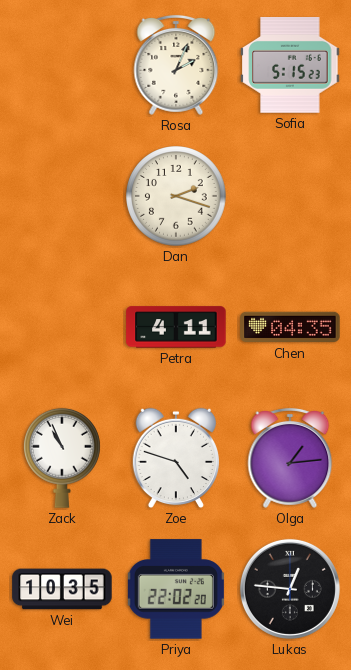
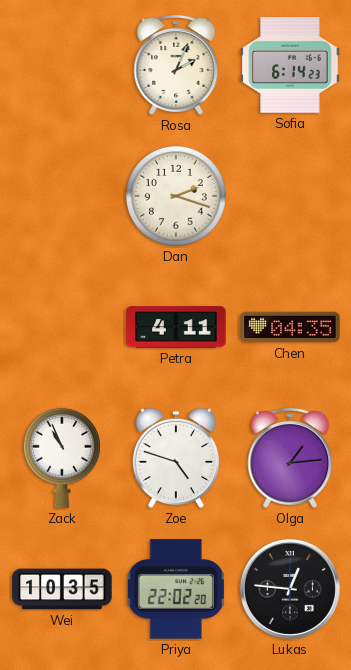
Sofia: 5:15 -> 6:14 (290, 66)
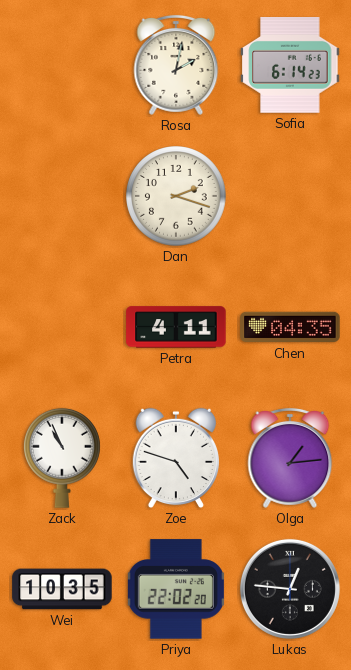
Rosa: 2:04 -> 2:02 (176, 65)
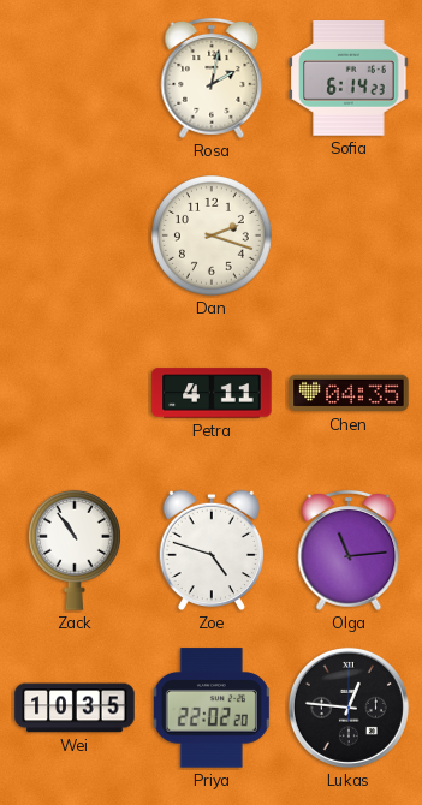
Zack: 10:56 -> 10:54 (76, 550)
Olga: 1:14 -> 11:14 (349, 550)
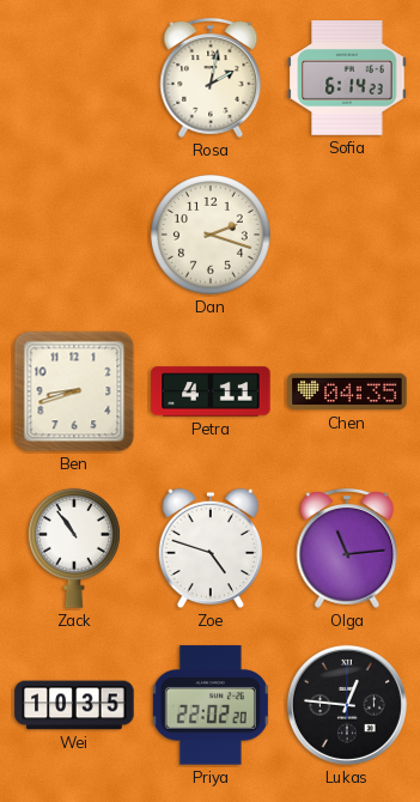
Ben: none -> 8:42 (74, 391)
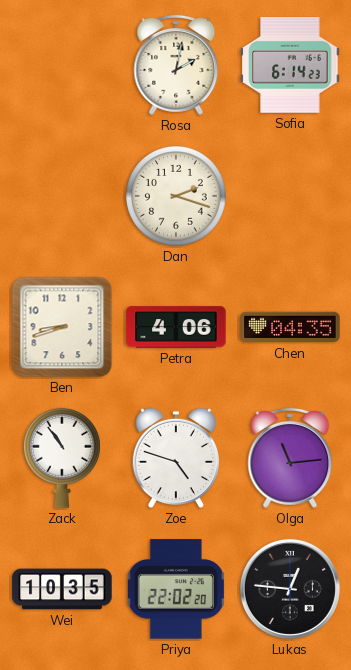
Petra: 4:11 -> 4:06 (176, 327)
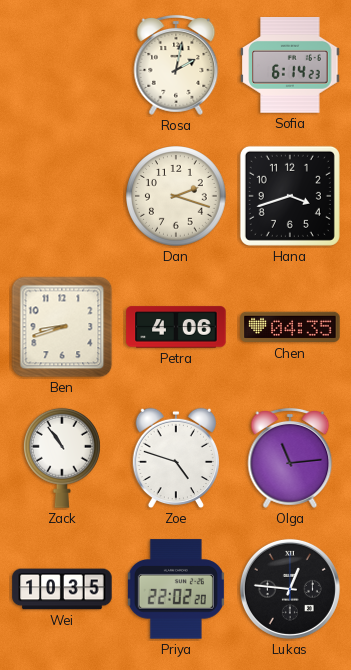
Hana: none -> 3:42 (290, 196)
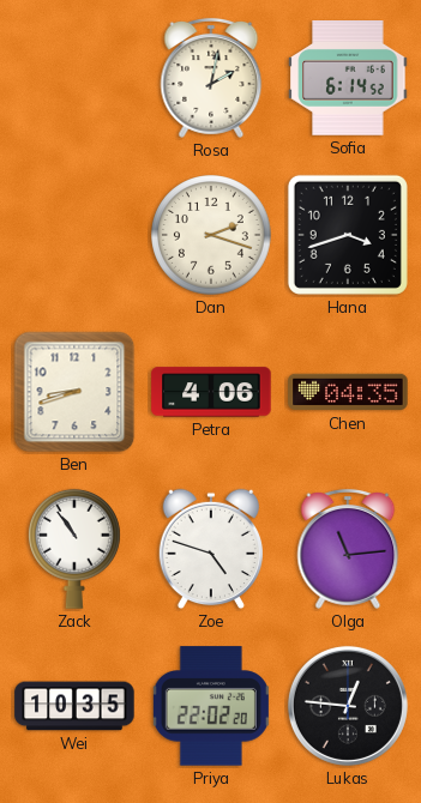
Sofia: 6:14:23 -> 6:14:52 (348, 79)
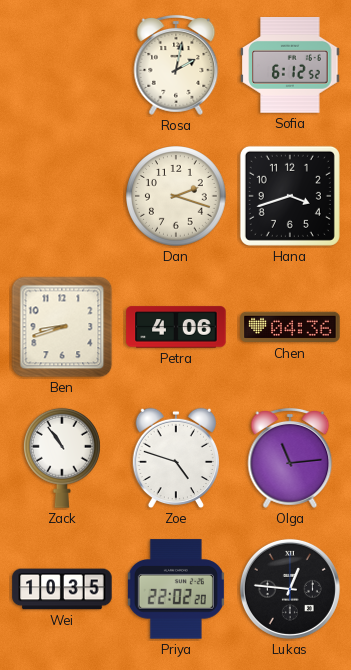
Sofia: 6:14 -> 6:12 (290, 66)
Chen: 04:35 -> 04:36 (290, 327)
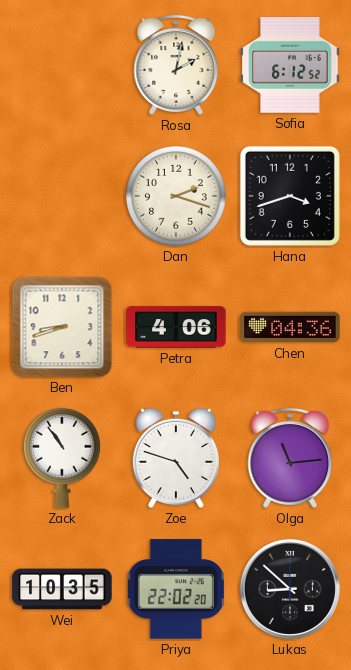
Lukas: 12:46 -> 8:52 (290, 589)
